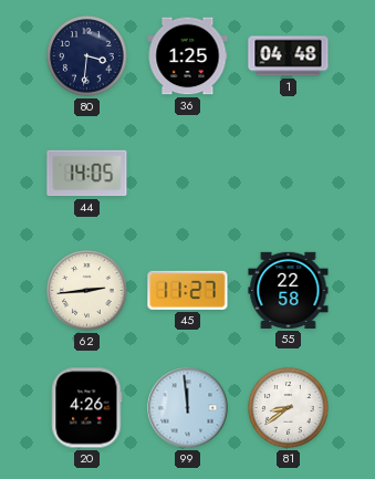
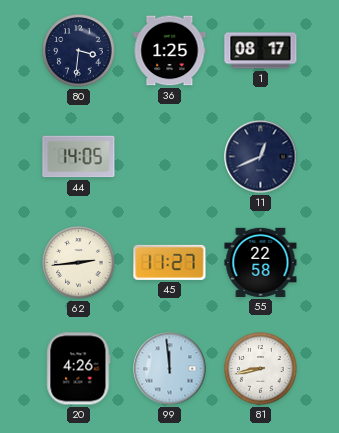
1: 04:48 -> 08:17 (261, 51)
11: none -> 12:41 (261, 157)
81: 8:39 -> 8:43 (261, 369)
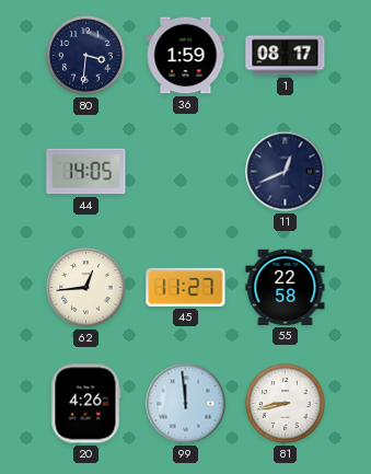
36: 1:25 -> 1:59 (186, 56)
62: 2:44 -> 12:44 (86, 288)
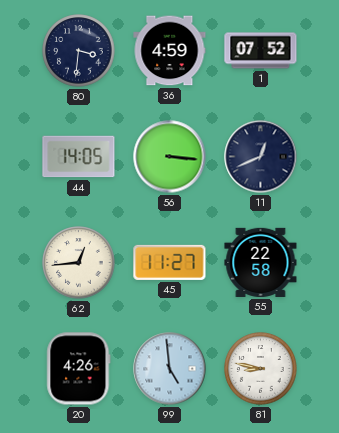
36: 1:59 -> 4:59 (170, 51)
1: 08:17 -> 07:52 (261, 51)
56: none -> 3:16 (170, 157)
99: 11:59 -> 4:59 (170, 369)
81: 8:43 -> 8:47 (261, 369)
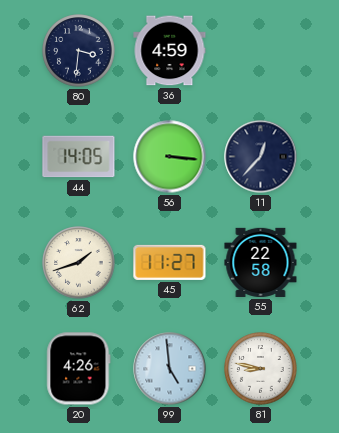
1: 07:52 -> none (261, 51)
11: 12:41 -> 12:37 (261, 157)
62: 12:44 -> 1:42 (79, 263)
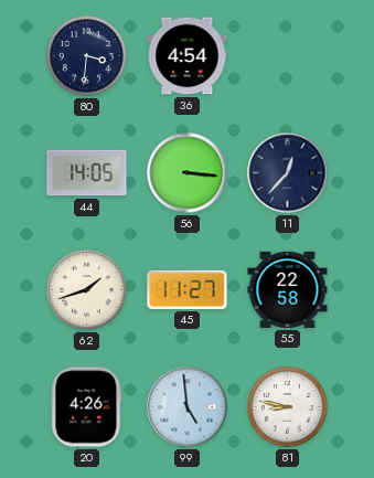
36: 4:59 -> 4:54 (188, 56)
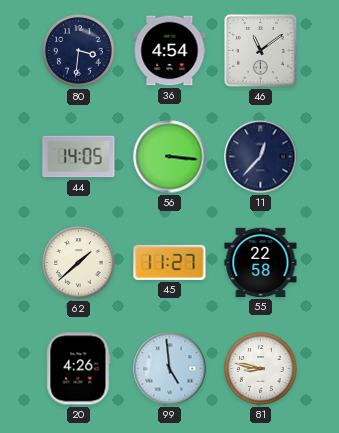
46: none -> 11:09 (260, 50)
62: 1:42 -> 1:38 (79, 263)
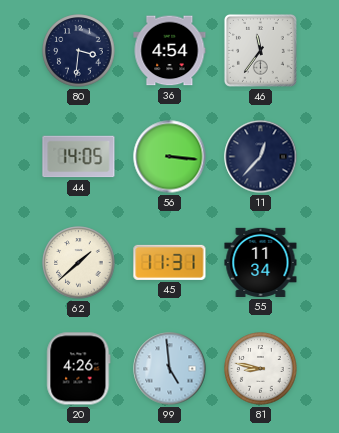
46: 11:09 -> 11:36 (260, 50)
45: 11:27 -> 11:31 (170, 262)
55: 22:58 -> 11:34 (261, 262)
